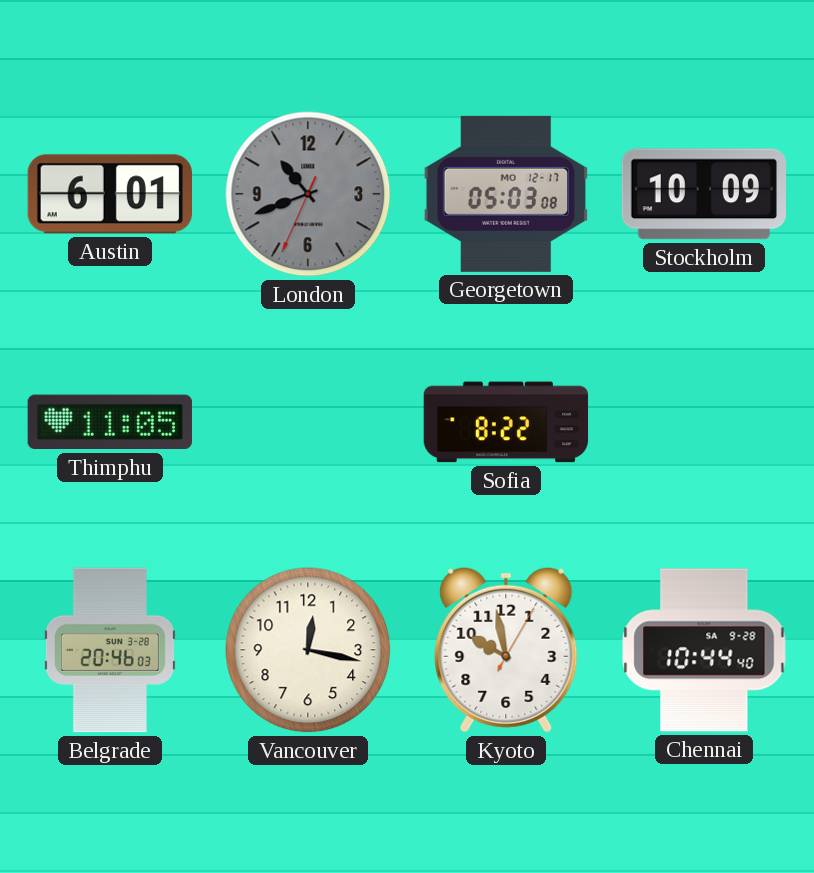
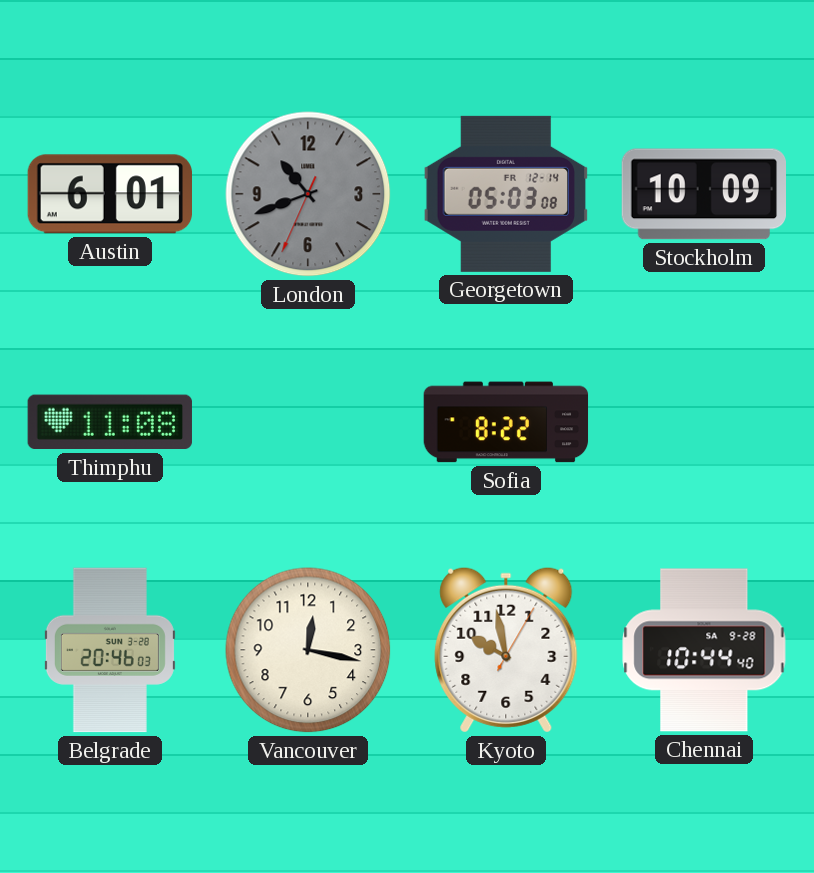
Georgetown date: MO 12-17 -> FR 12-14 (505, 194)
Thimphu: 11:05 -> 11:08 (110, 422)
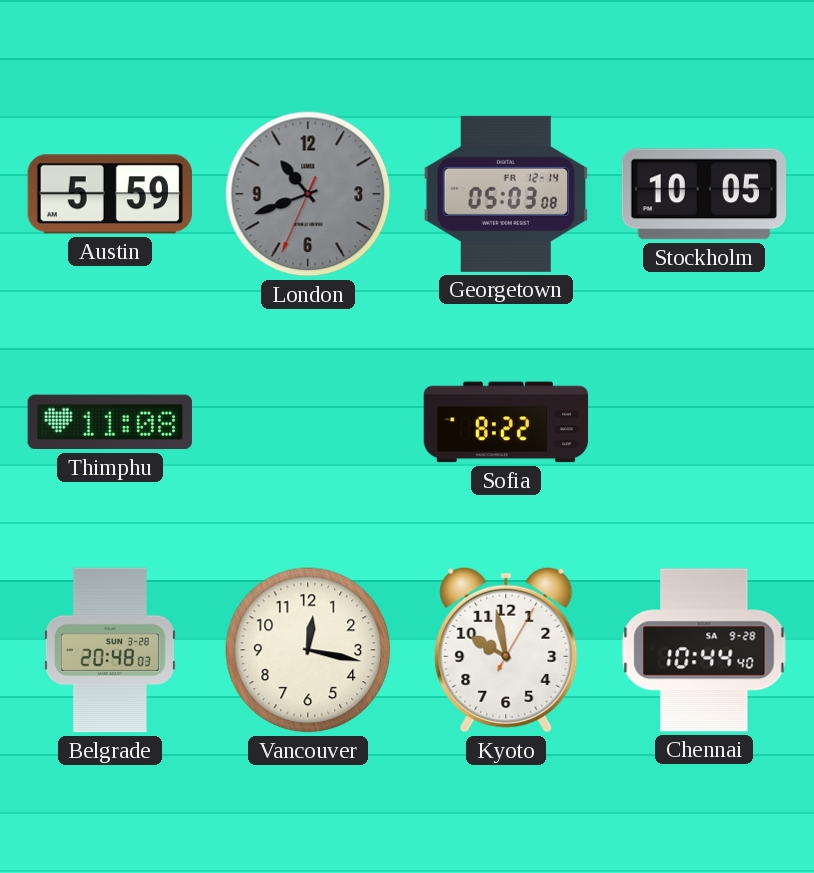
Austin: 6:01 -> 5:59 (109, 194)
Stockholm: 10:09 -> 10:05 (703, 194)
Belgrade: 20:46 -> 20:48 (110, 650)
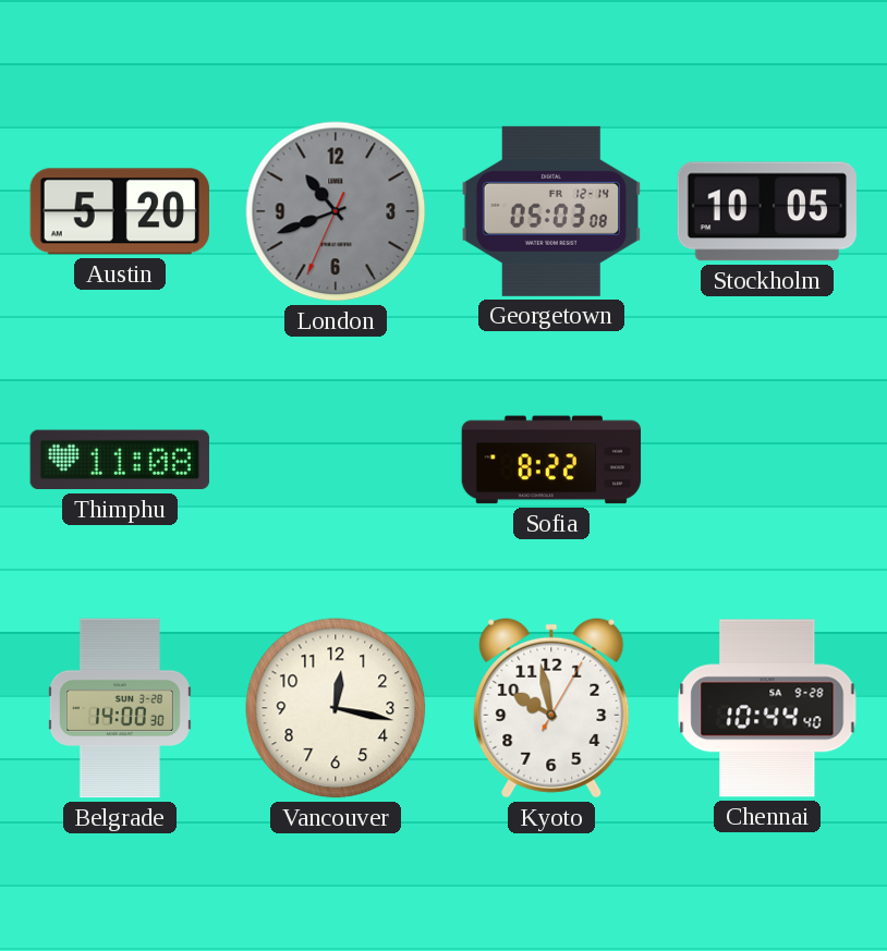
Austin: 5:59 -> 5:20 (119, 211)
Belgrade: 20:48 -> 14:00 (120, 708)
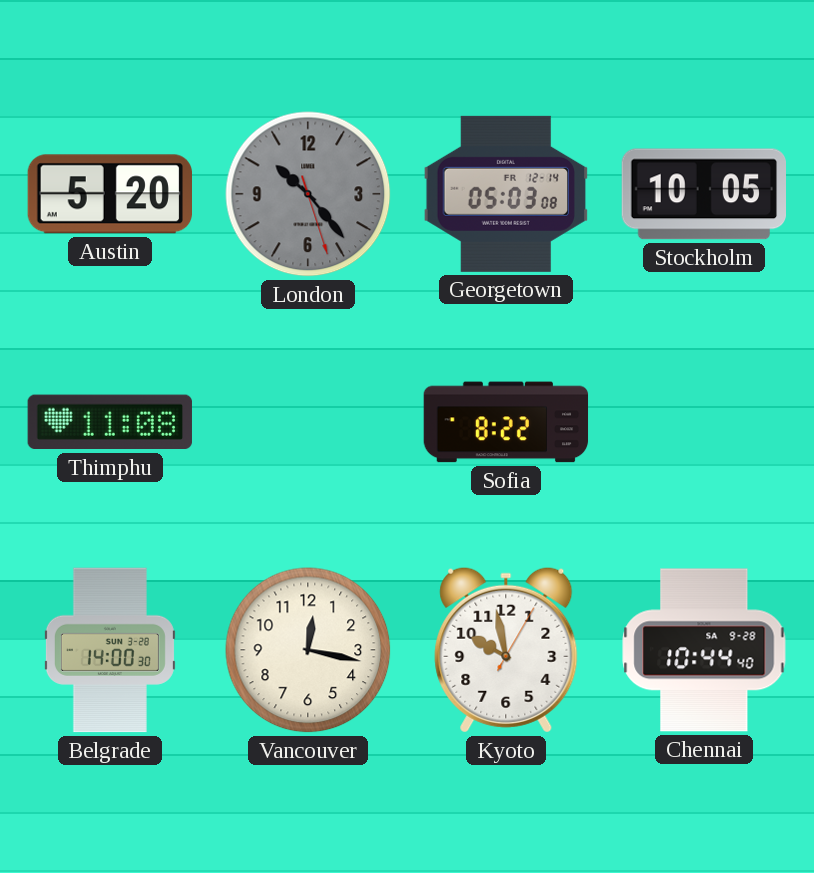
London: 10:41 -> 10:23 (308, 194)
